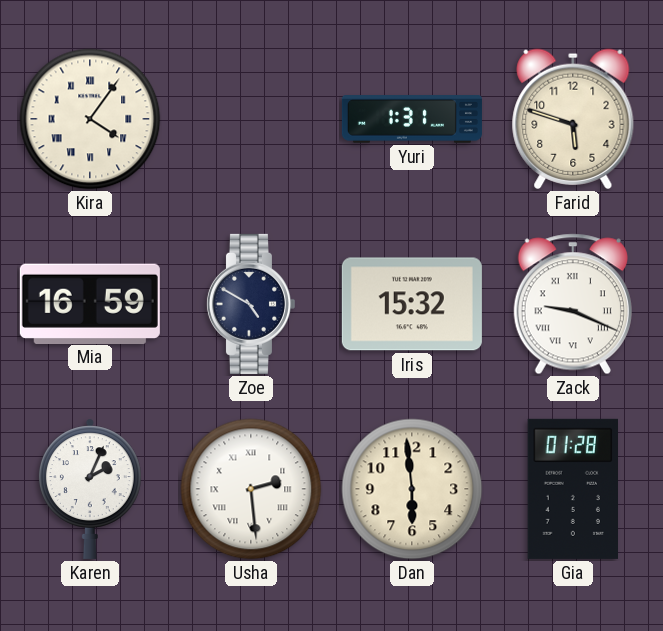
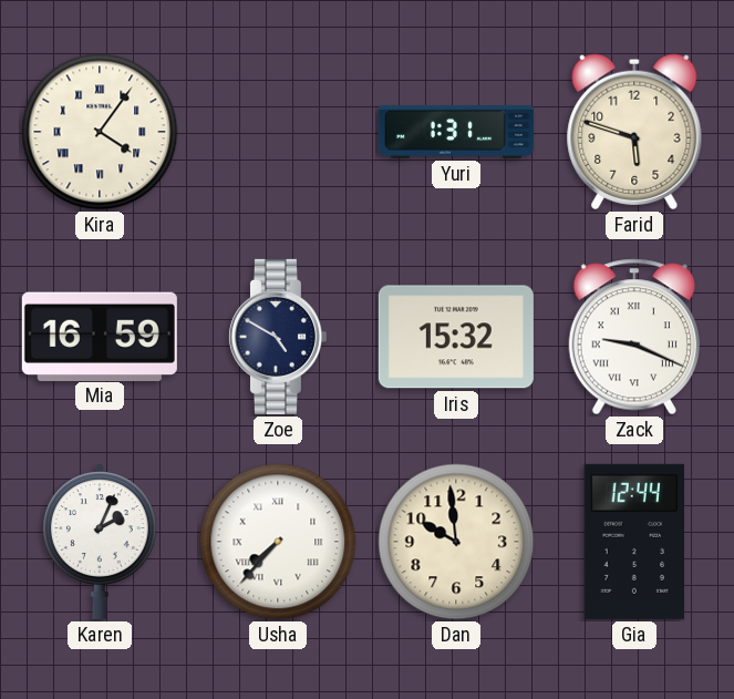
Usha: 2:29 -> 7:37 (278, 542)
Dan: 5:59 -> 9:59 (456, 542)
Gia: 01:28 -> 12:44 (633, 542)
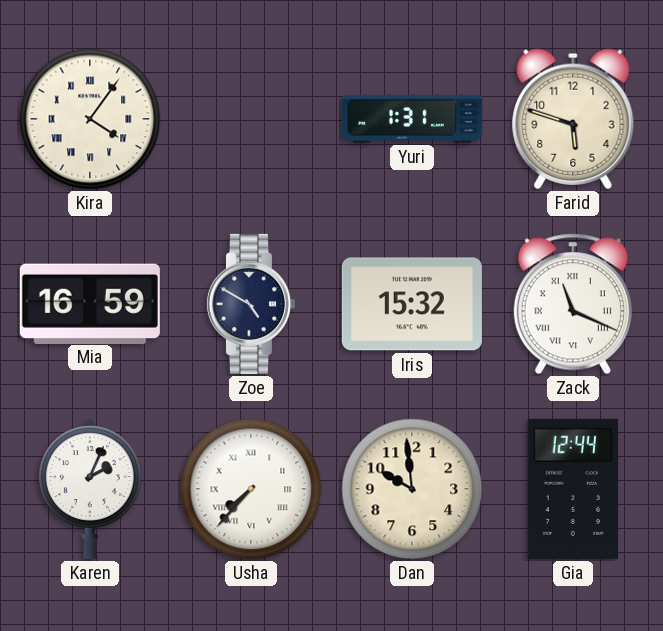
Zack: 9:19 -> 11:19 (573, 304)
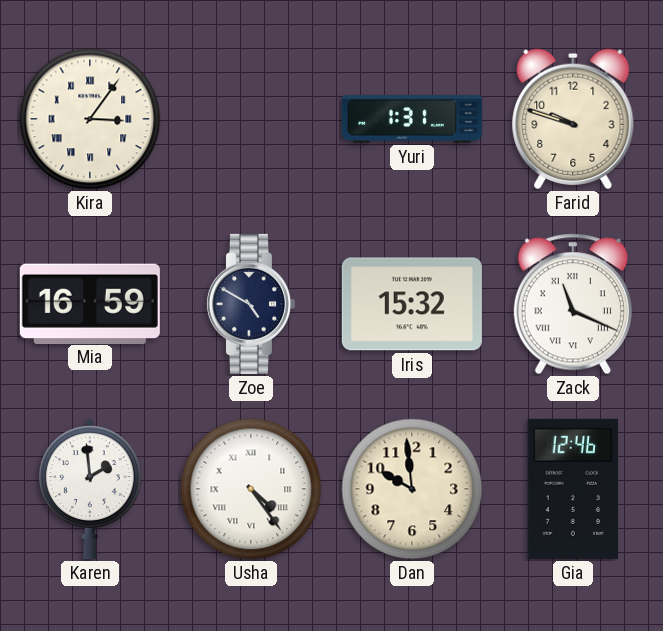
Kira: 4:06 -> 3:06 (90, 119)
Farid: 5:48 -> 9:48 (573, 119)
Karen: 2:04 -> 1:59 (90, 489)
Usha: 7:37 -> 4:24 (251, 489)
Gia: 12:44 -> 12:46 (572, 489)
